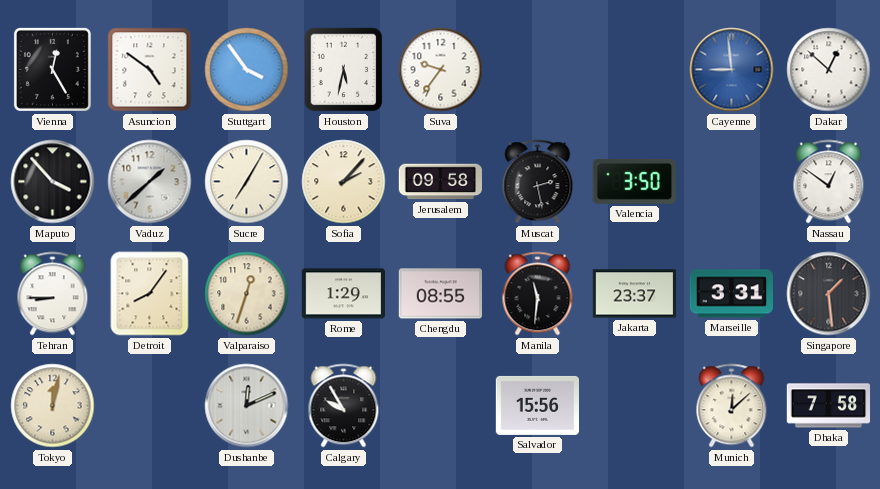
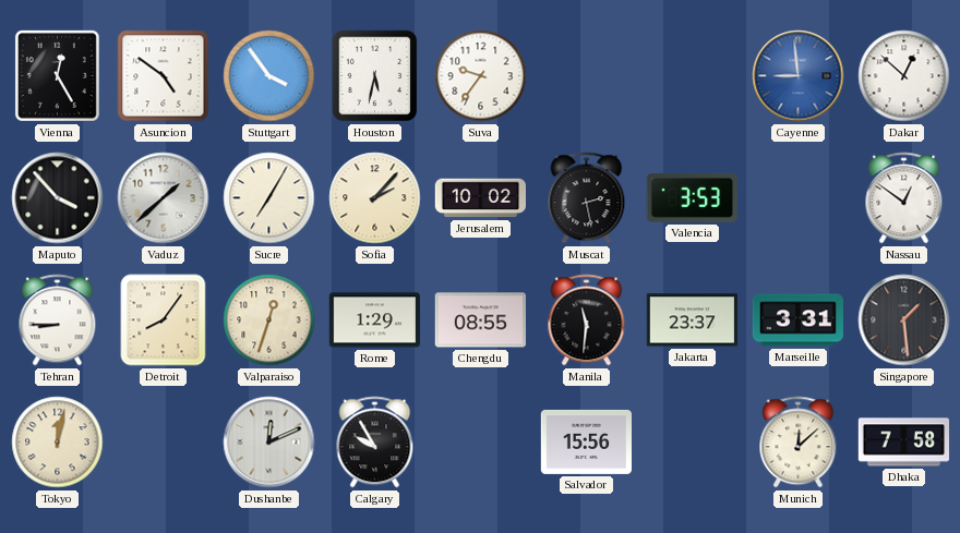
Jerusalem: 09:58 -> 10:02 (480, 198)
Valencia: 3:50 -> 3:53 (692, 197)
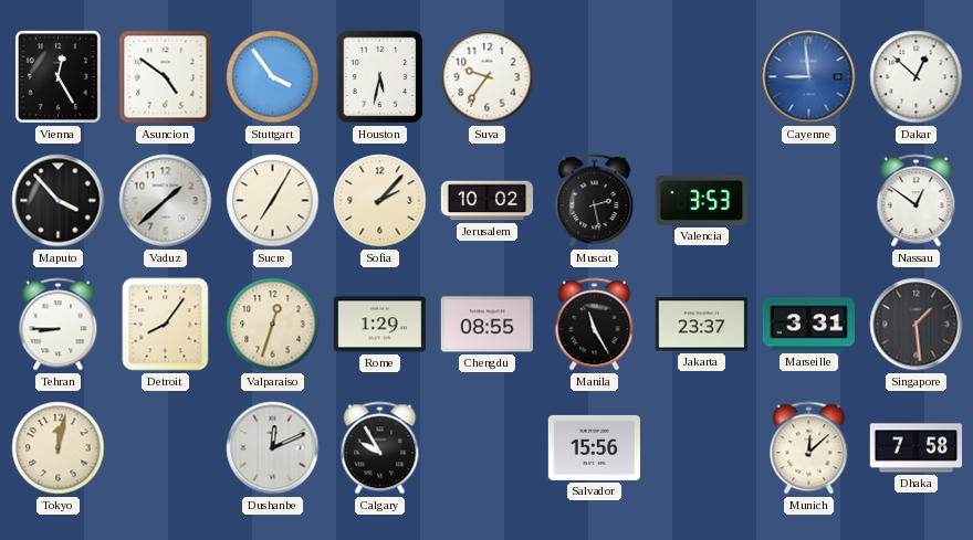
Manila: 11:31 -> 11:25 (595, 325)
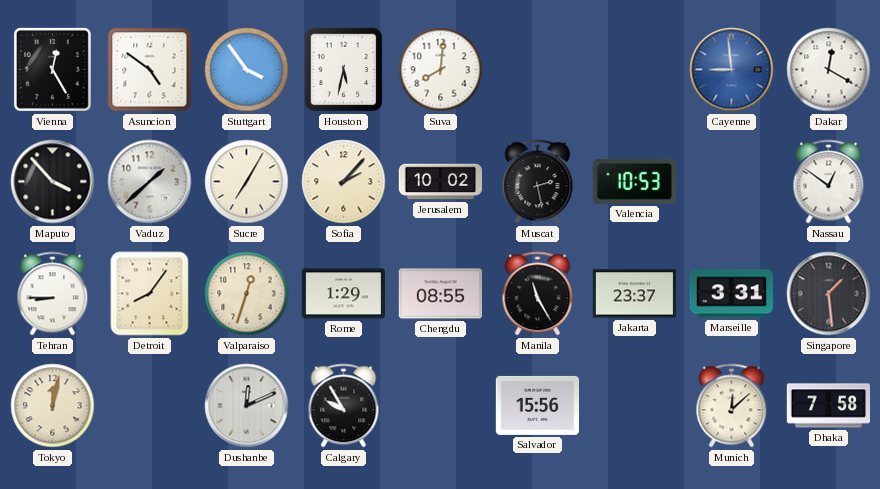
Suva: 9:36 -> 8:01 (441, 70)
Dakar: 12:52 -> 12:20 (829, 70)
Valencia: 3:53 -> 10:53 (634, 181)
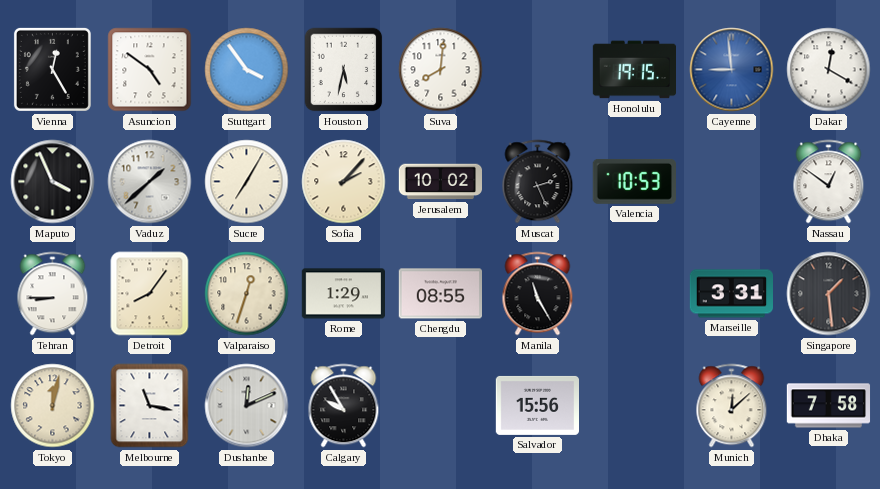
Honolulu: none -> 19:15 (634, 70)
Maputo: 3:53 -> 3:56 (53, 182)
Muscat: 2:28 -> 2:26 (538, 182)
Jakarta: 23:37 -> none (634, 294)
Melbourne: none -> 11:17 (150, 406)
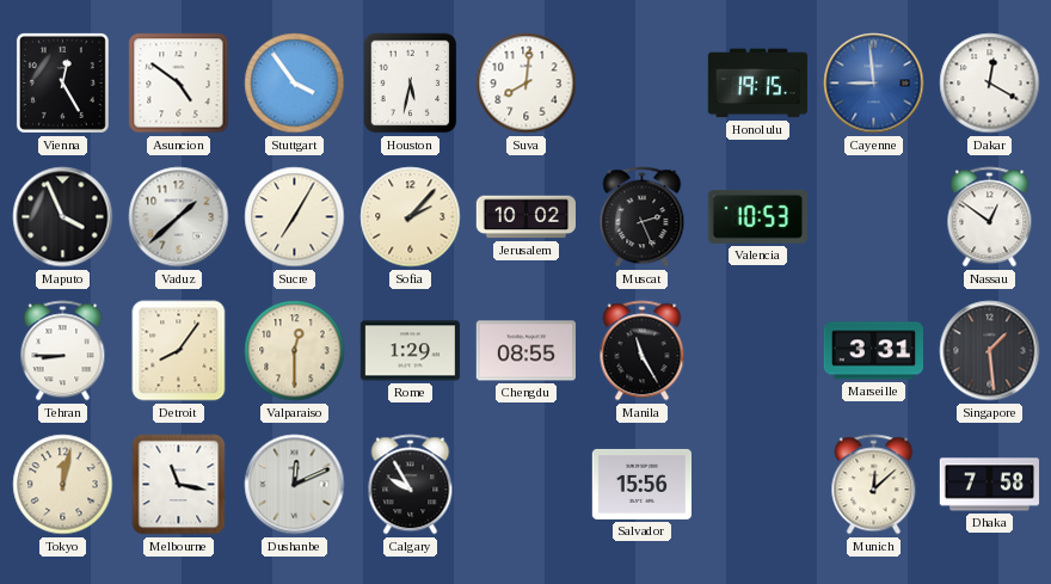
Valparaiso: 12:33 -> 12:30 (295, 351)
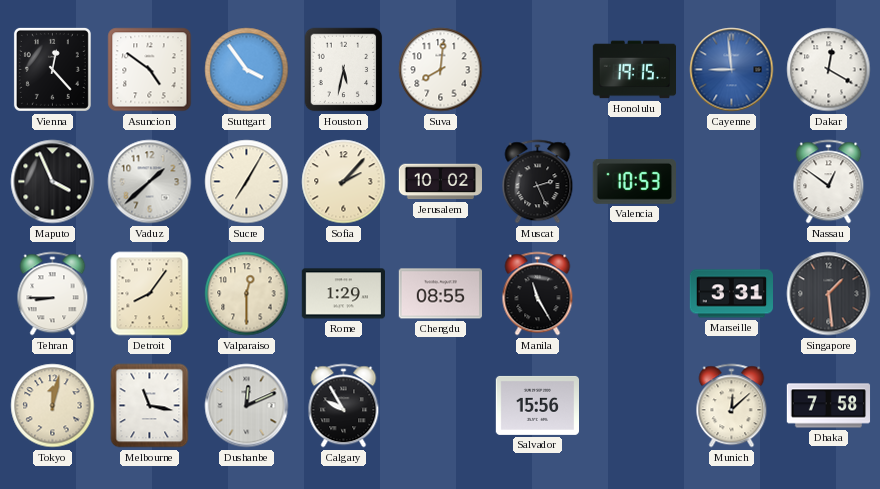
Vienna: 12:25 -> 12:23 (52, 69)
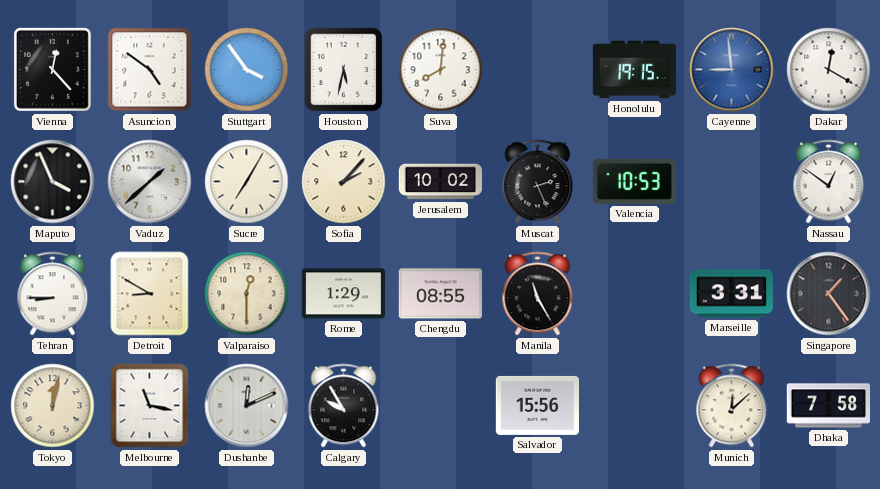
Detroit: 8:06 -> 8:50 (150, 294)
Singapore: 1:29 -> 1:24 (829, 294)
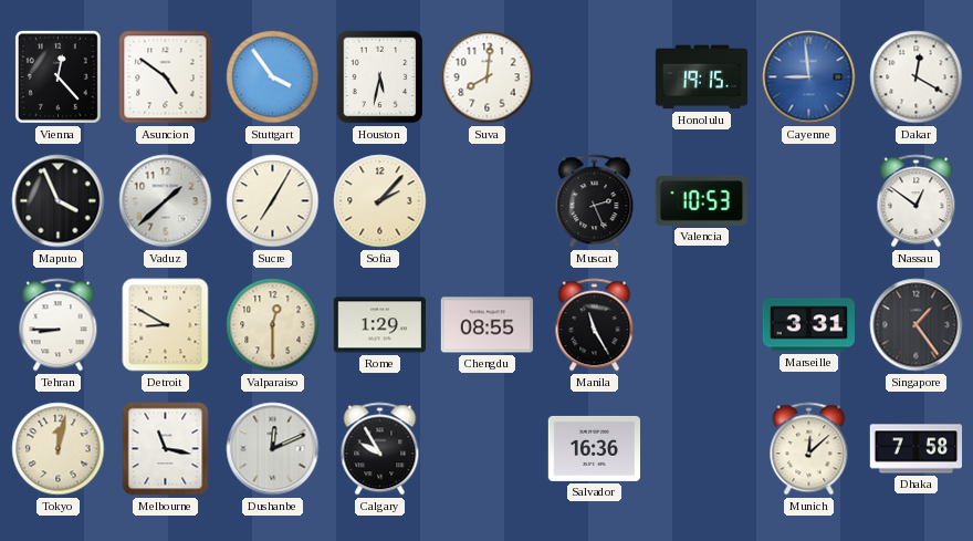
Jerusalem: 10:02 -> none (440, 182)
Salvador: 15:56 -> 16:36 (594, 448)
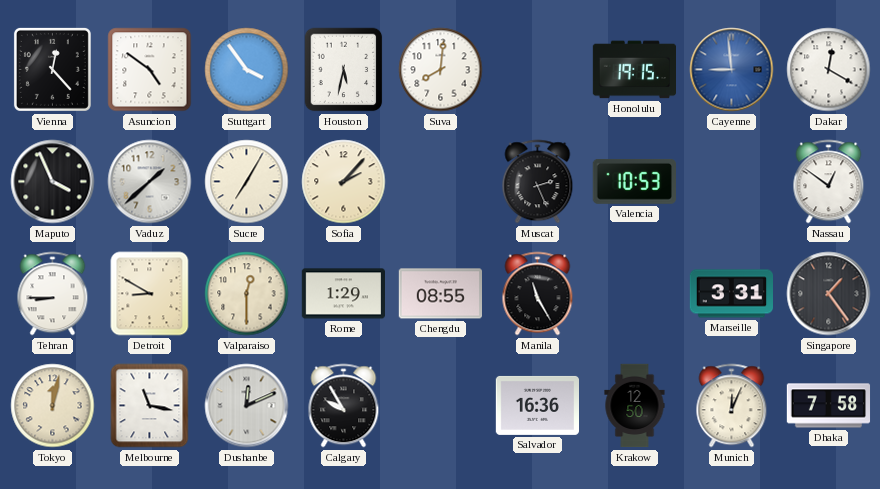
Krakow: none -> 12:50 (635, 406)
Munich: 12:08 -> 12:04 (732, 406)
